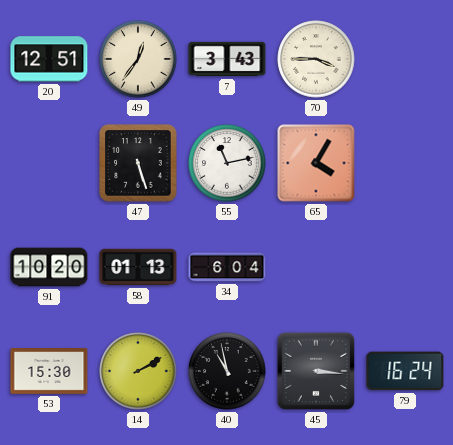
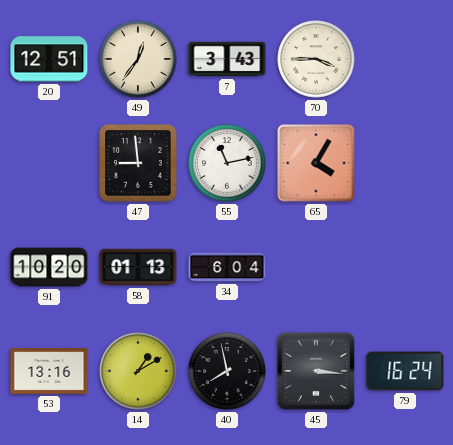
47: 5:27 -> 8:59 (138, 163)
53: 15:30 -> 13:16 (49, 371)
14: 2:10 -> 1:10 (138, 371)
40: 10:58 -> 7:58 (227, 371)
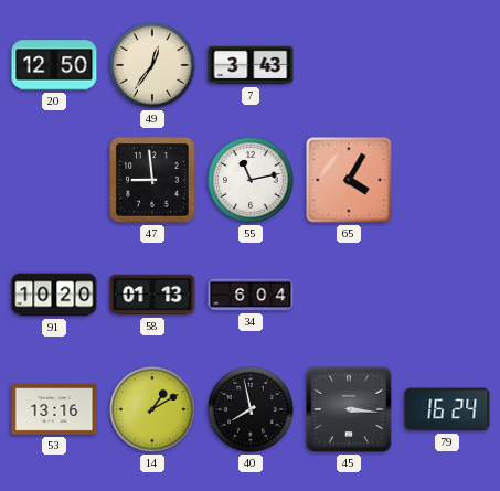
20: 12:51 -> 12:50 (54, 65)
70: 3:45 -> none (316, 59)
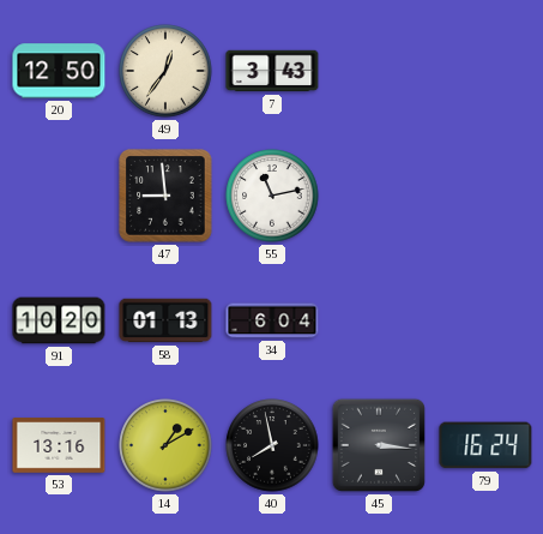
65: 4:05 -> none (349, 180)
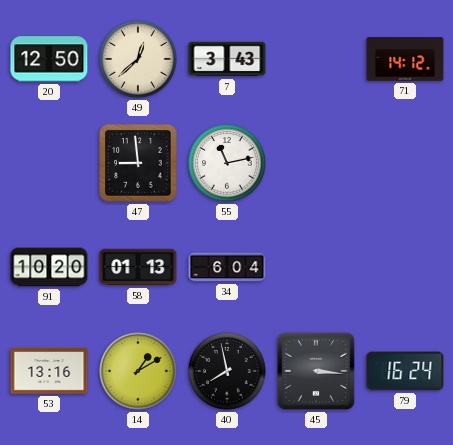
49: 12:36 -> 12:38 (138, 59)
71: none -> 14:12 (405, 59)
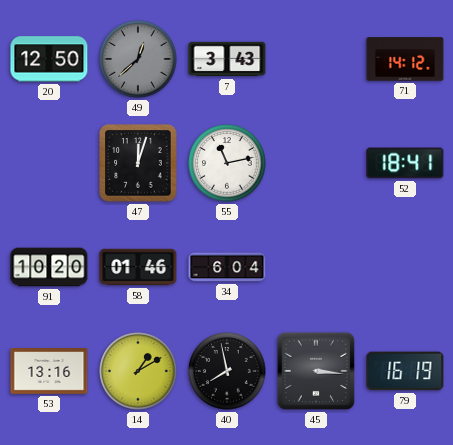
49 dial: cream -> grey (138, 59)
47: 8:59 -> 12:03 (138, 163)
52: none -> 18:41 (405, 163)
58: 01:13 -> 01:46 (138, 267)
79: 16:24 -> 16:19 (405, 371)
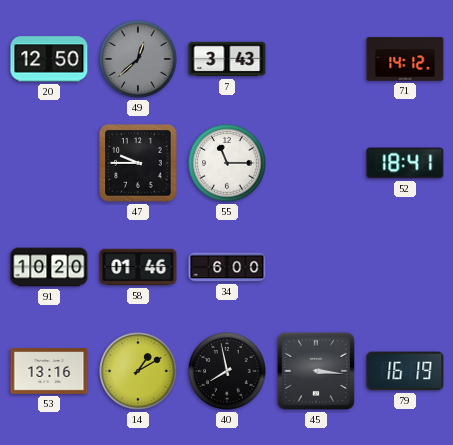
47: 12:03 -> 9:45 (138, 163)
55: 11:13 -> 11:15 (227, 163)
34: 6:04 -> 6:00 (227, 267)
